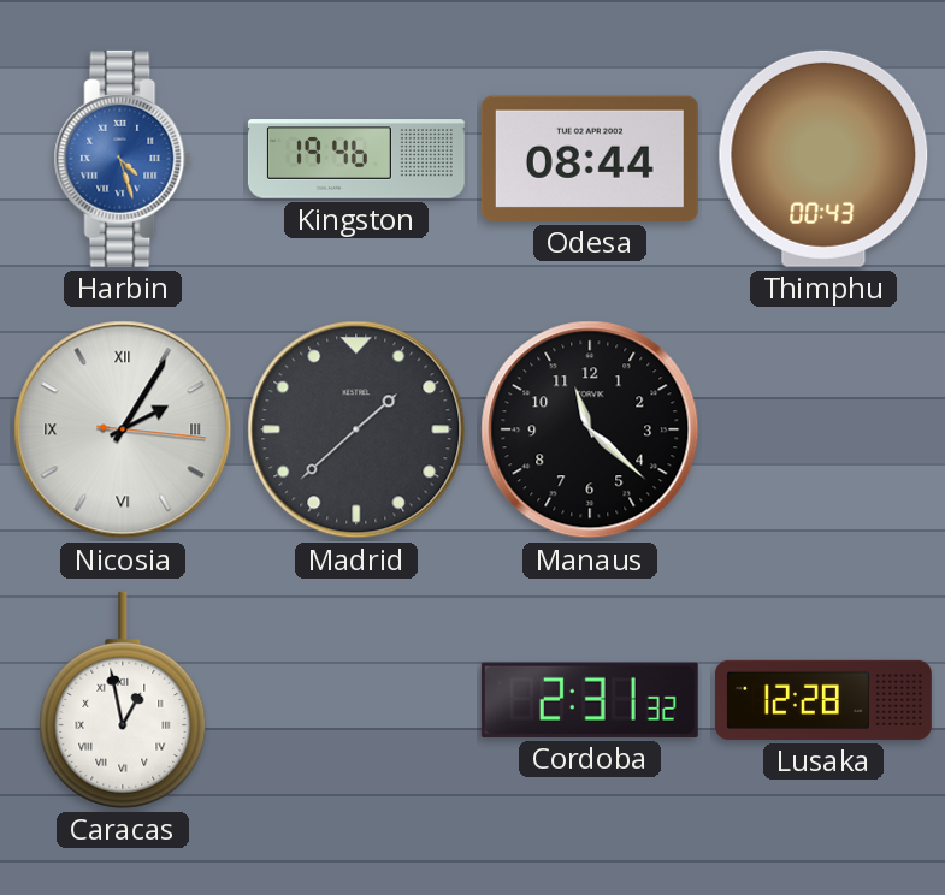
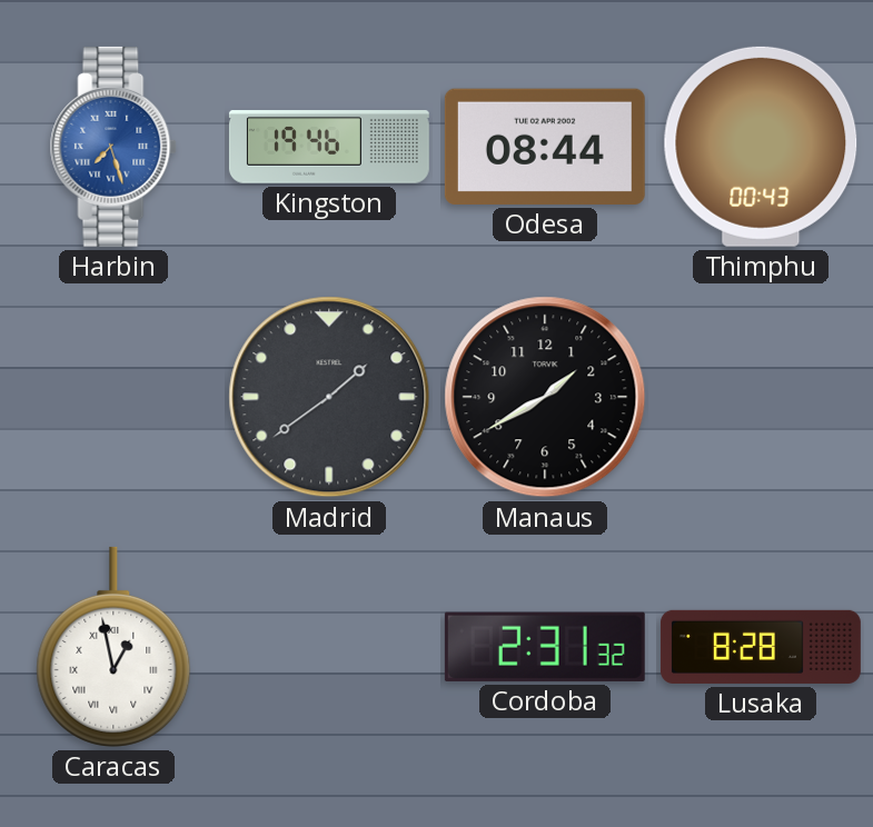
Harbin: 4:27 -> 7:27 (113, 147)
Nicosia: 2:05 -> none (123, 429)
Madrid: 1:38 -> 1:39 (329, 397)
Manaus: 11:22 -> 1:40 (545, 397)
Lusaka: 12:28 -> 8:28 (761, 647)
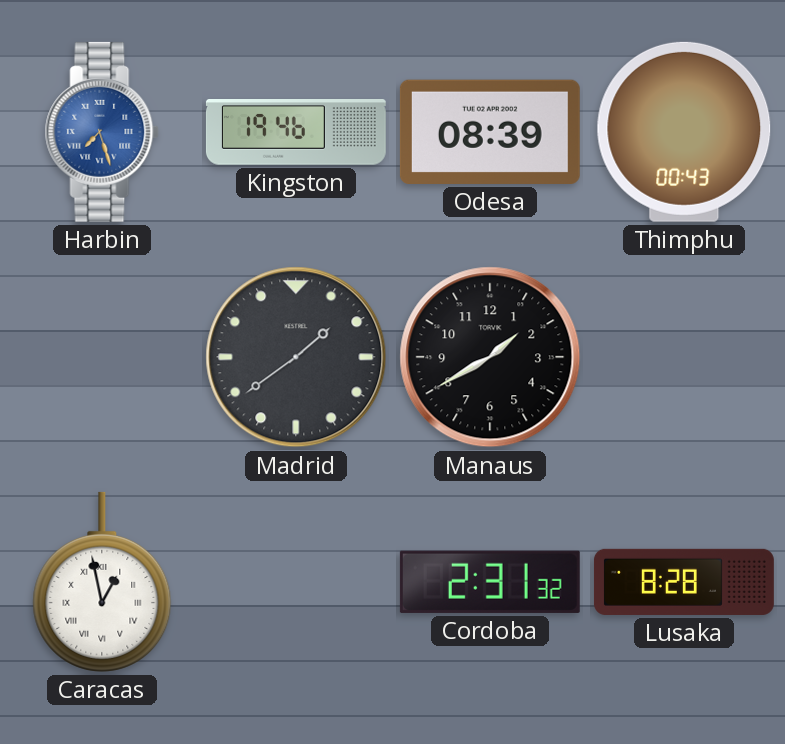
Odesa: 08:44 -> 08:39 (490, 132)
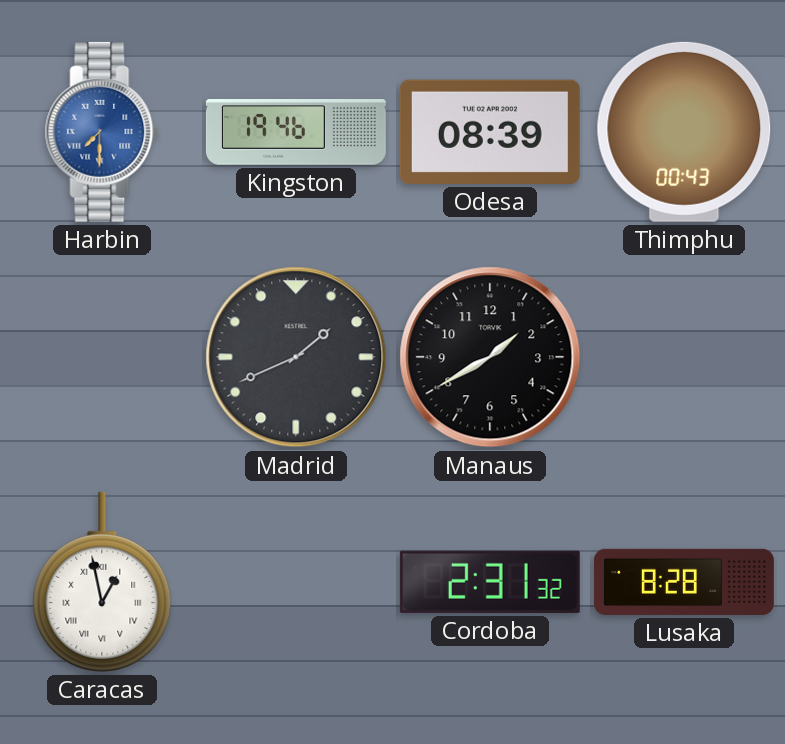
Harbin: 7:27 -> 7:30 (102, 132)
Madrid: 1:39 -> 1:41 (296, 357)
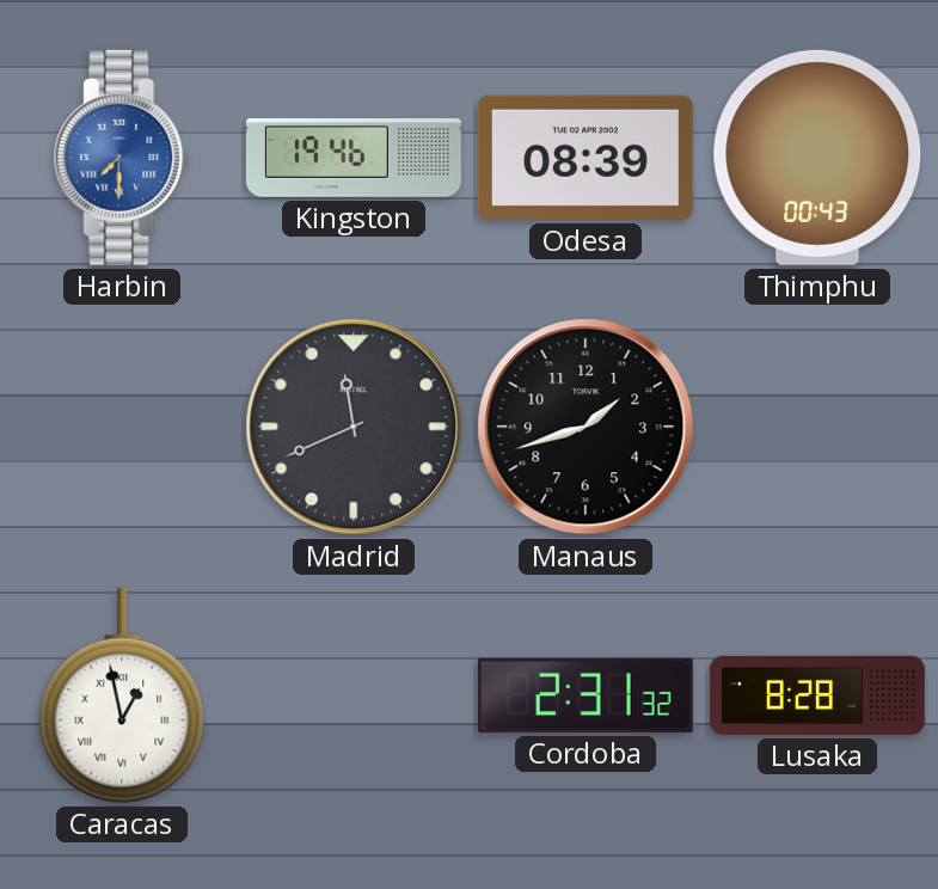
Madrid: 1:41 -> 11:41 (354, 427)
Manaus: 1:40 -> 1:42 (586, 427)
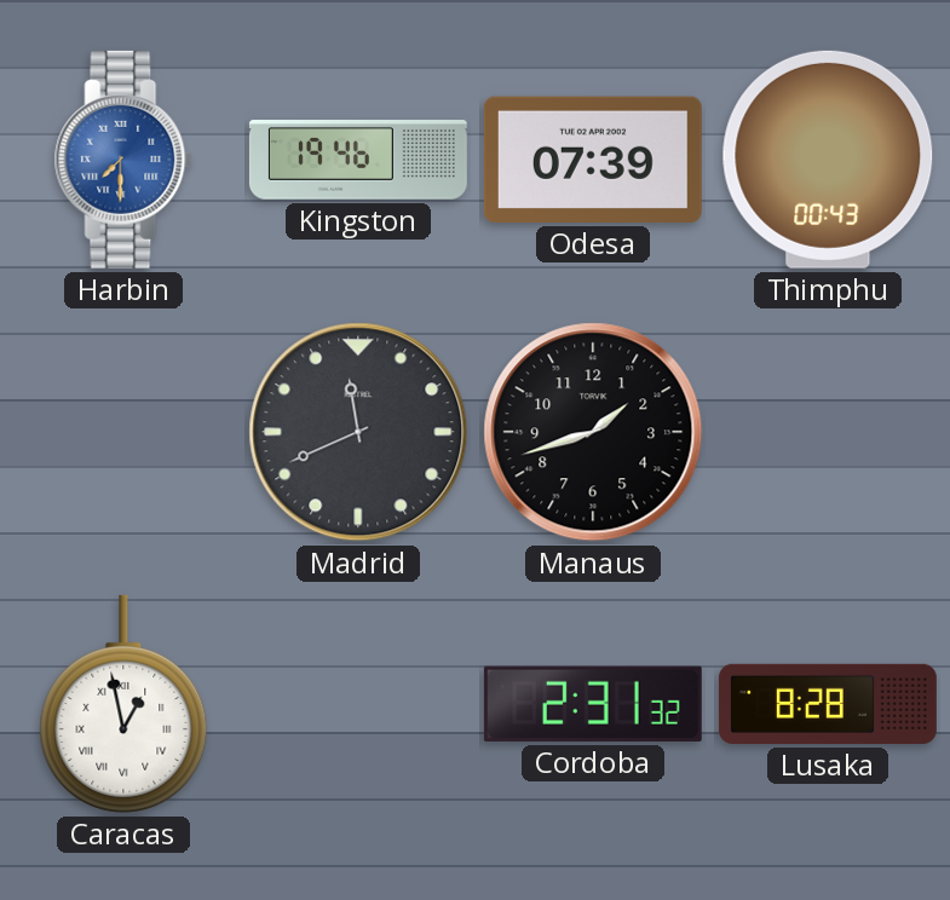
Odesa: 08:39 -> 07:39 (593, 160)
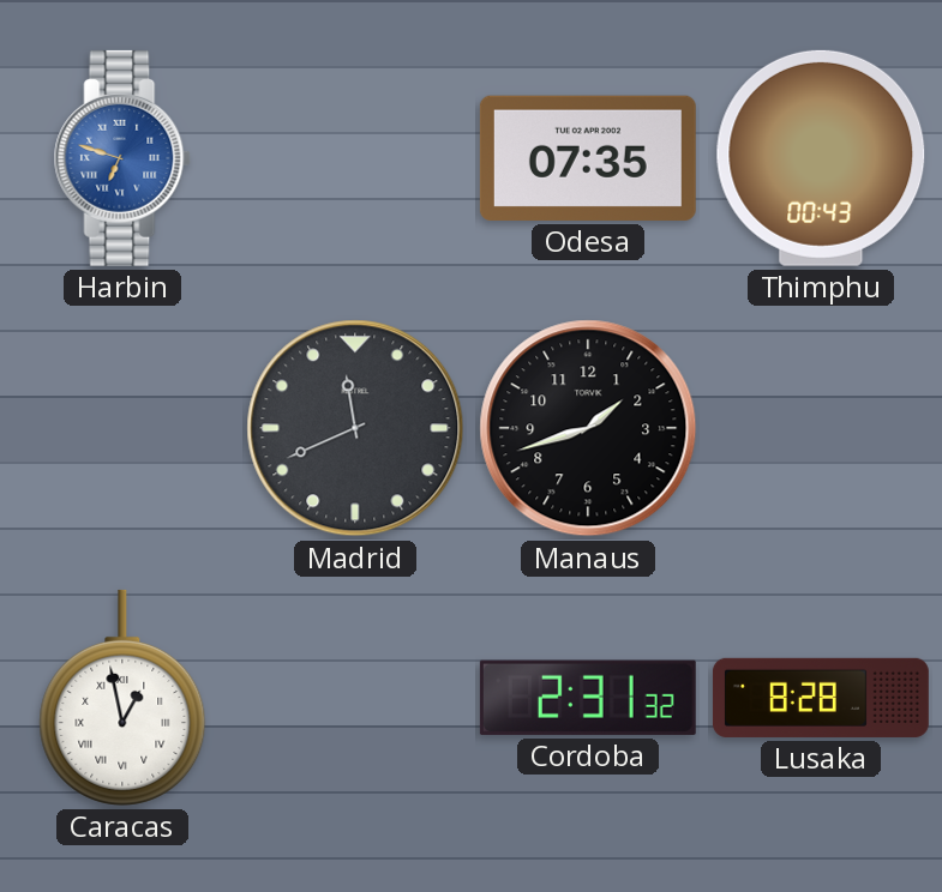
Harbin: 7:30 -> 6:48 (122, 158)
Kingston: 19:46 -> none (358, 160)
Odesa: 07:39 -> 07:35 (588, 158)
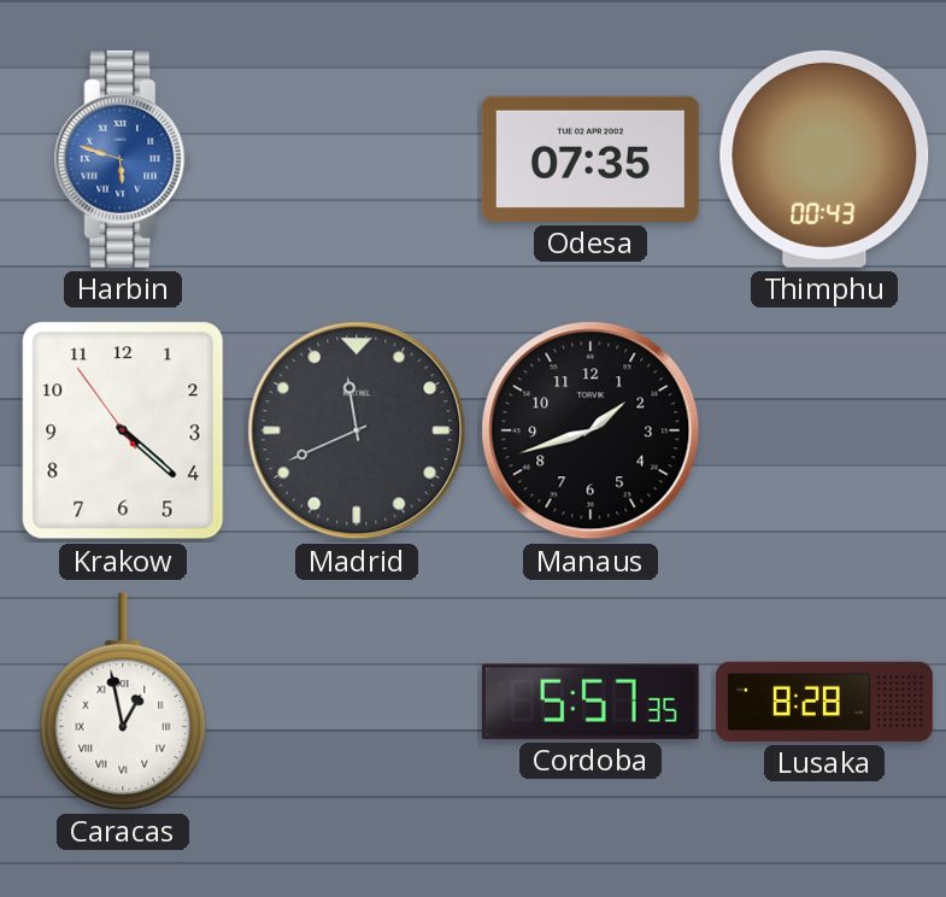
Harbin: 6:48 -> 5:48 (123, 159)
Krakow: none -> 4:21 (123, 430)
Cordoba: 2:31 -> 5:57 (590, 702)
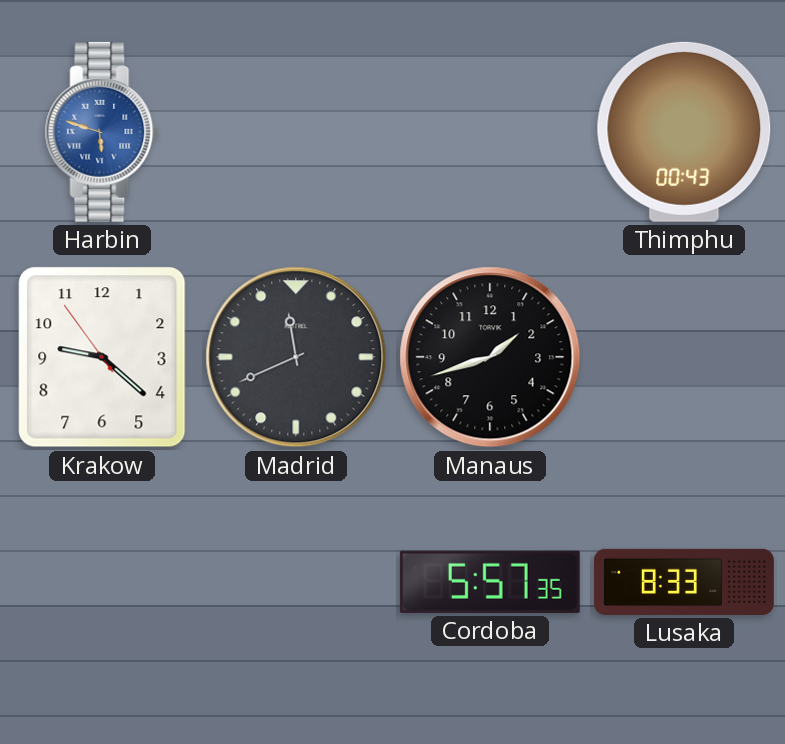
Odesa: 07:35 -> none (590, 159)
Krakow: 4:21 -> 9:21 (102, 357)
Caracas: 12:58 -> none (123, 702)
Lusaka: 8:28 -> 8:33 (684, 582)
